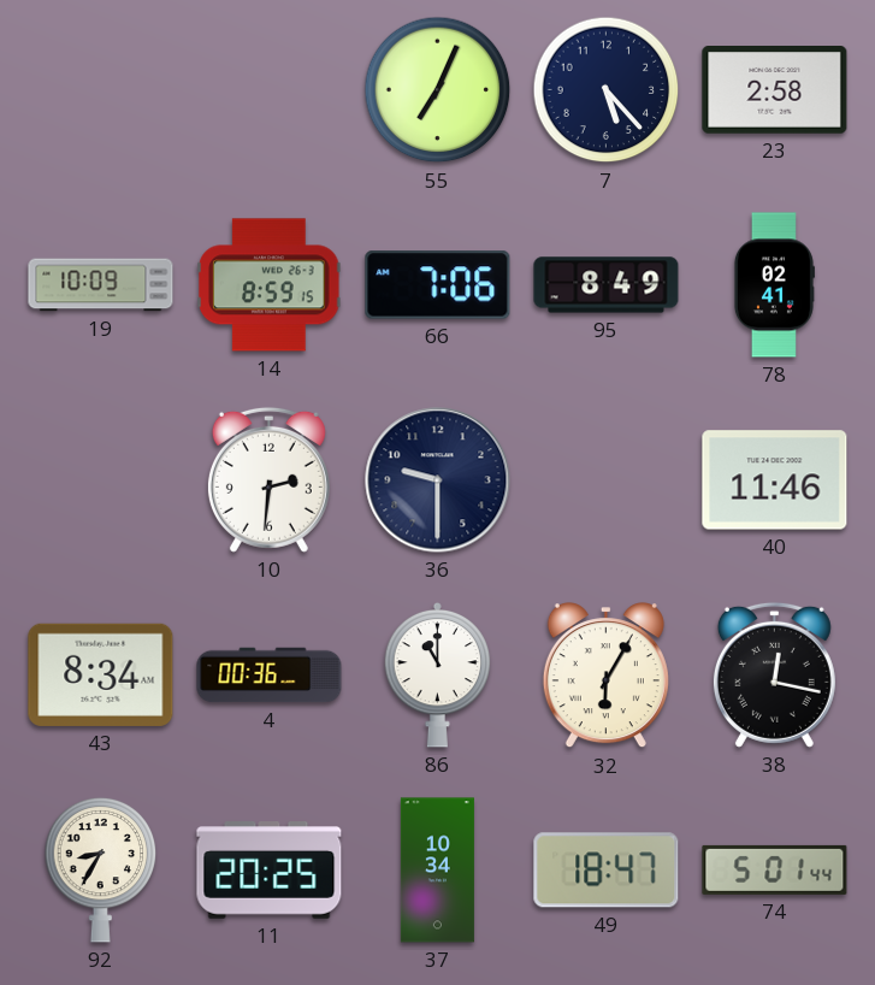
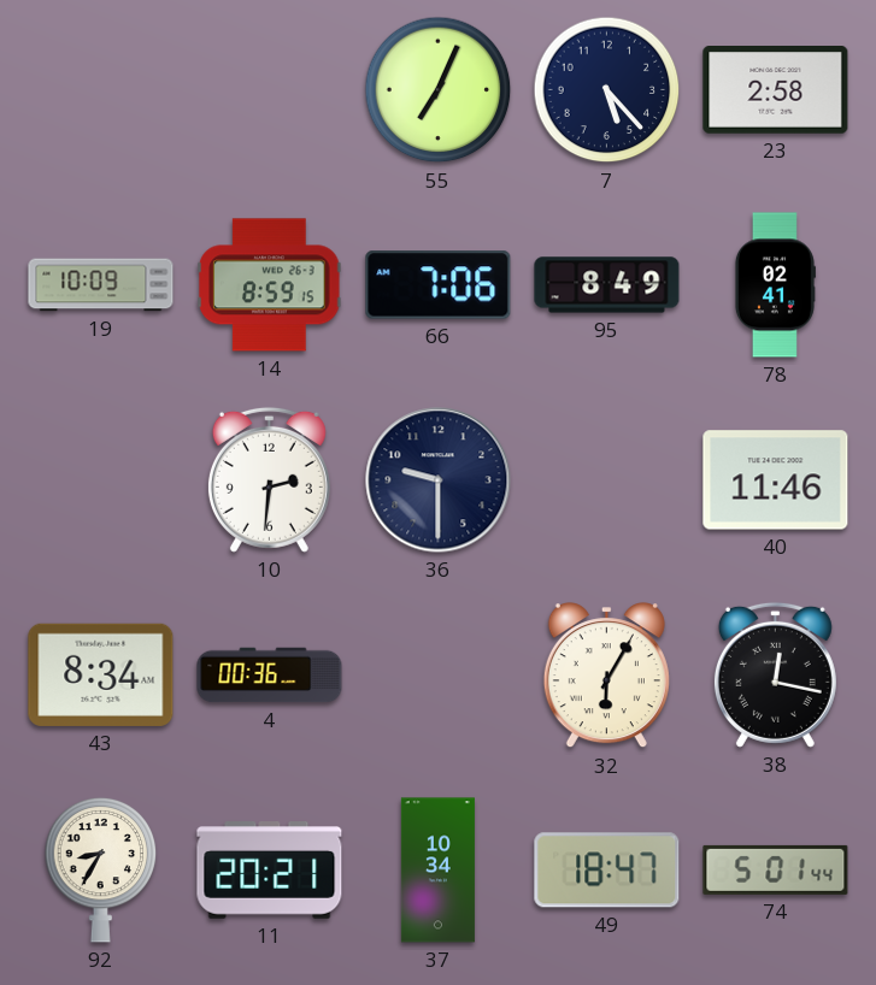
86: 11:00 -> none (438, 674)
11: 20:25 -> 20:21 (270, 871)
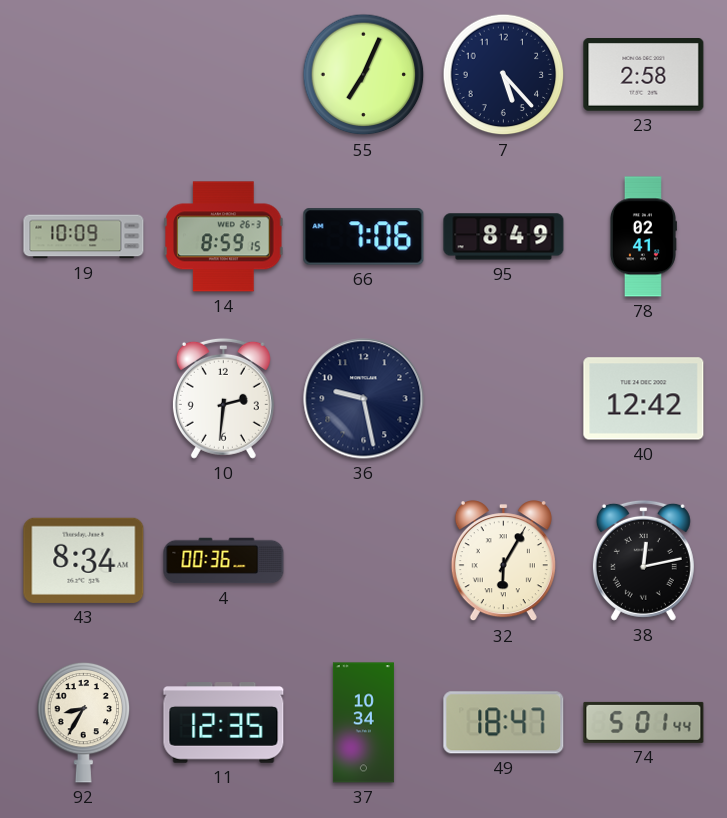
36: 9:30 -> 9:28 (364, 399)
40: 11:46 -> 12:42 (644, 399)
38: 12:17 -> 12:13 (643, 560)
11: 20:21 -> 12:35 (224, 723)
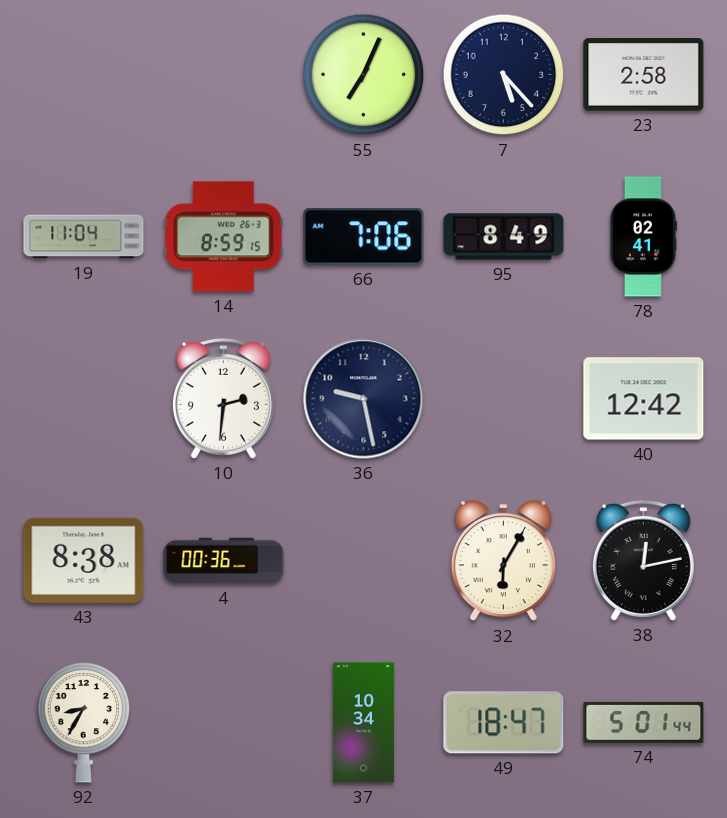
19: 10:09 -> 11:04 (84, 237)
43: 8:34 -> 8:38 (84, 560)
11: 12:35 -> none (224, 723)
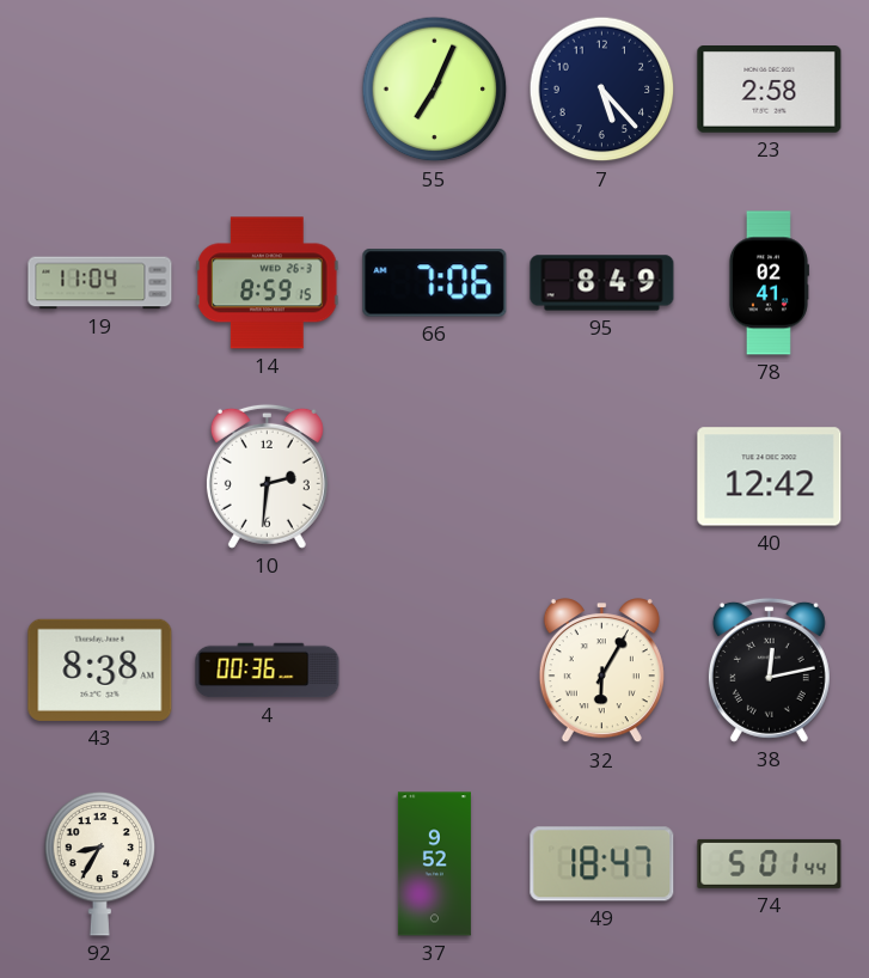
36: 9:28 -> none (364, 399)
37: 10:34 -> 9:52 (434, 864)
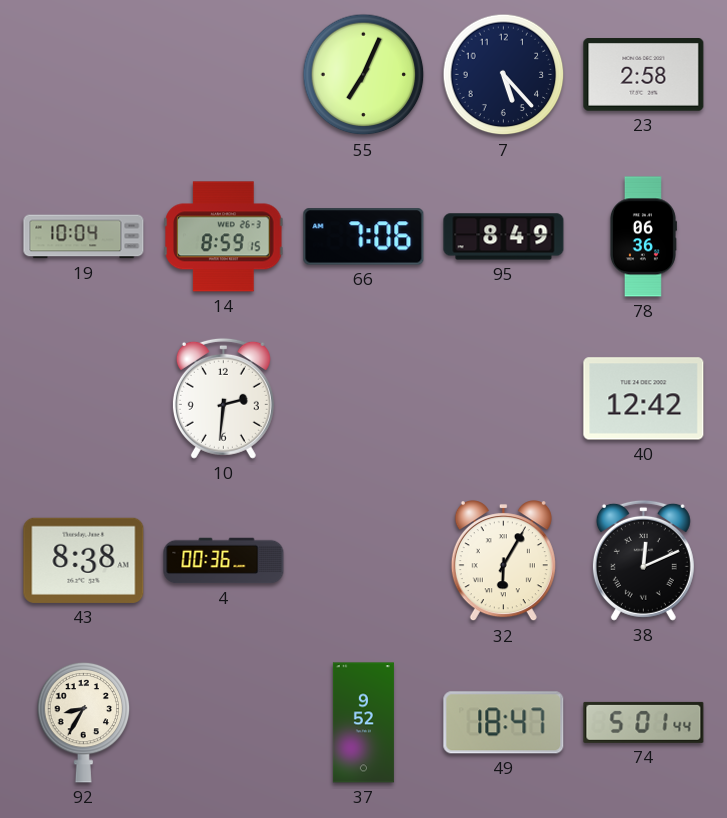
19: 11:04 -> 10:04 (84, 237)
78: 02:41 -> 06:36 (643, 237)
38: 12:13 -> 12:11 (643, 560)
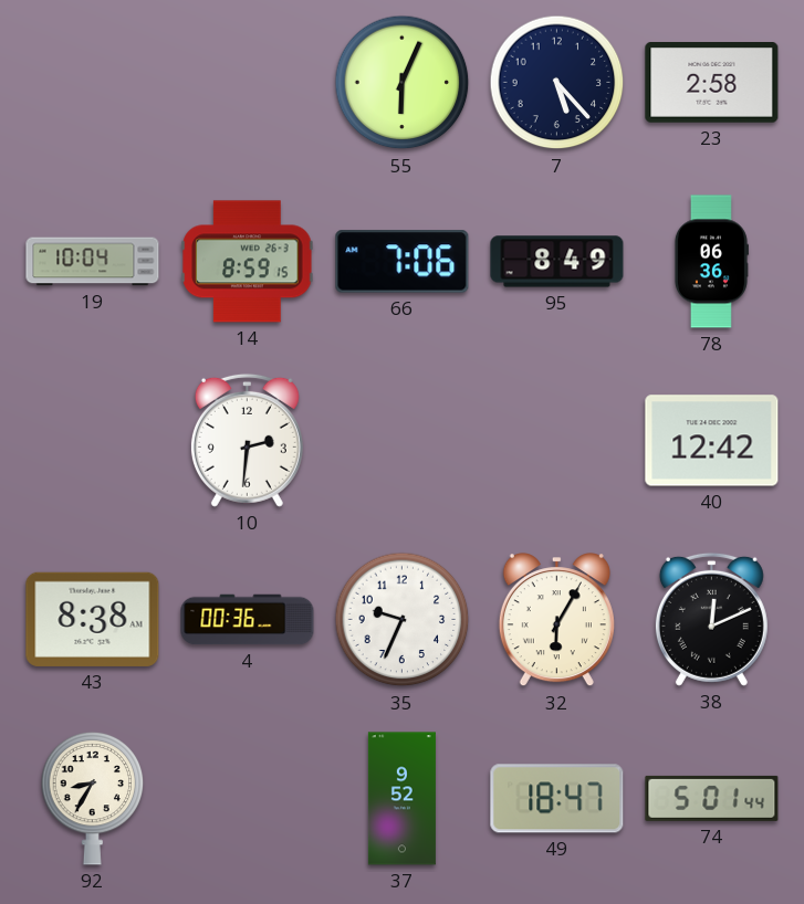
55: 7:04 -> 6:04 (403, 83)
35: none -> 9:34 (403, 620)
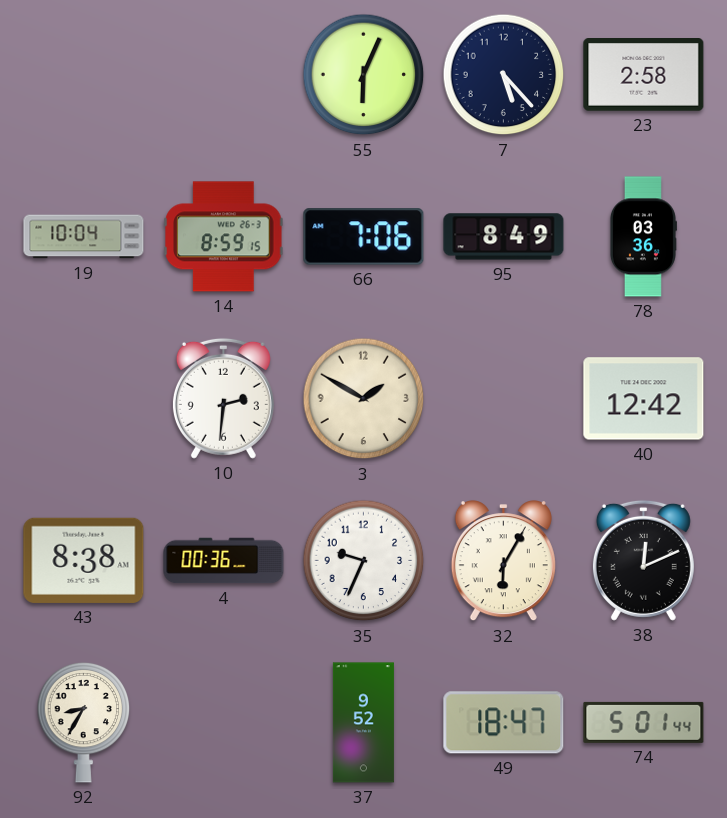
78: 06:36 -> 03:36 (643, 237)
3: none -> 1:50 (364, 399)
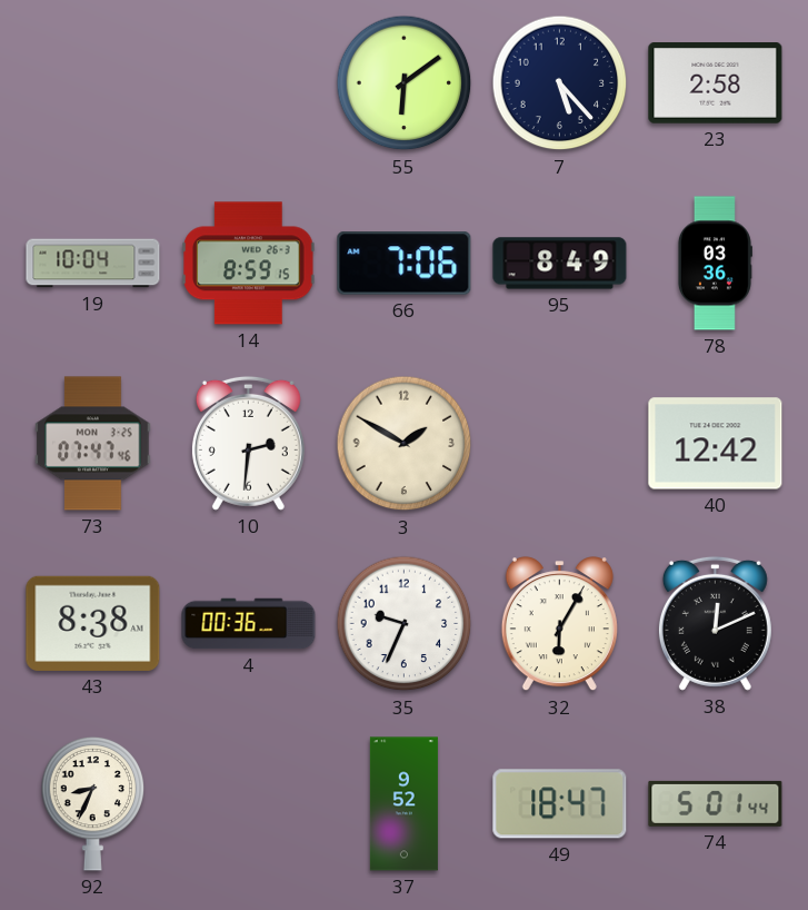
55: 6:04 -> 6:09 (405, 83)
73: none -> 07:47 (93, 444)
92: 8:35 -> 8:34 (93, 803)
